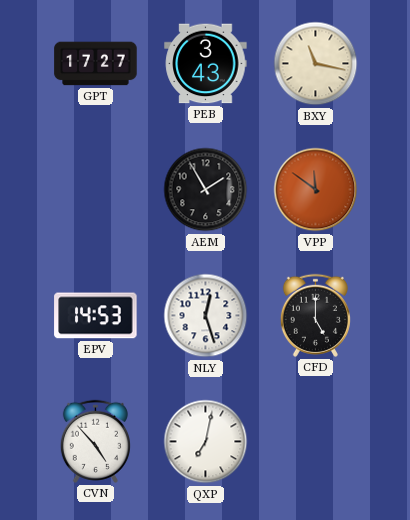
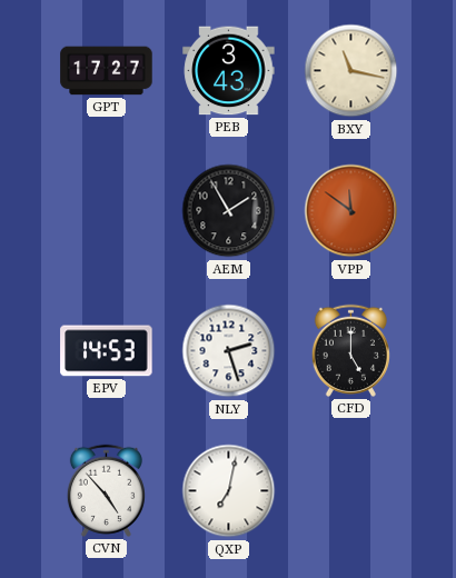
NLY: 12:27 -> 2:27 (229, 351)
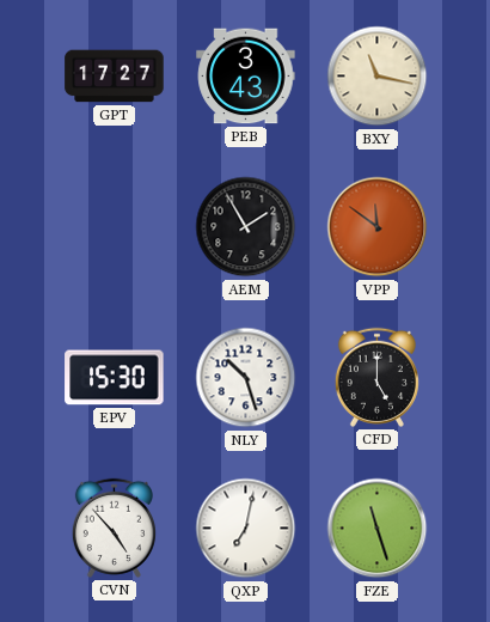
EPV: 14:53 -> 15:30 (115, 378)
NLY: 2:27 -> 10:27 (246, 378)
FZE: none -> 11:27 (378, 529)
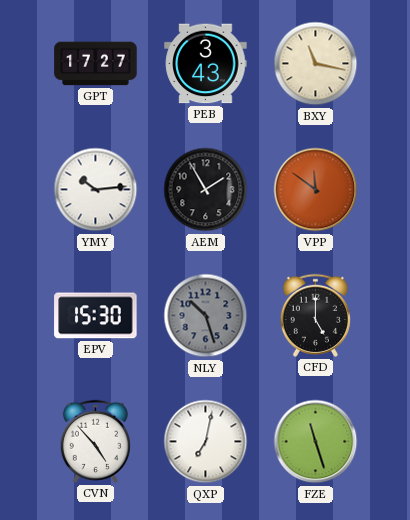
YMY: none -> 10:14 (96, 190)
NLY dial: white -> grey (206, 316)
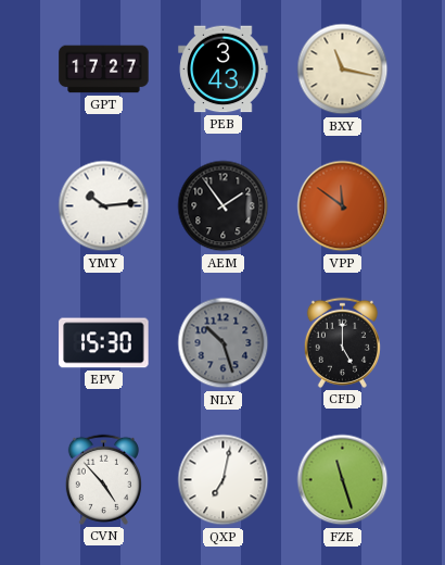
AEM: 1:55 -> 1:54 (224, 206)
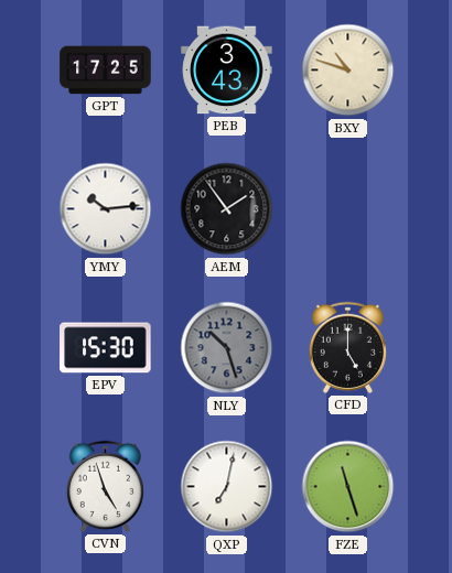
GPT: 17:27 -> 17:25 (106, 71)
BXY: 11:17 -> 10:48 (348, 71)
VPP: 11:51 -> none (343, 206)
CVN: 4:53 -> 4:57 (105, 486)
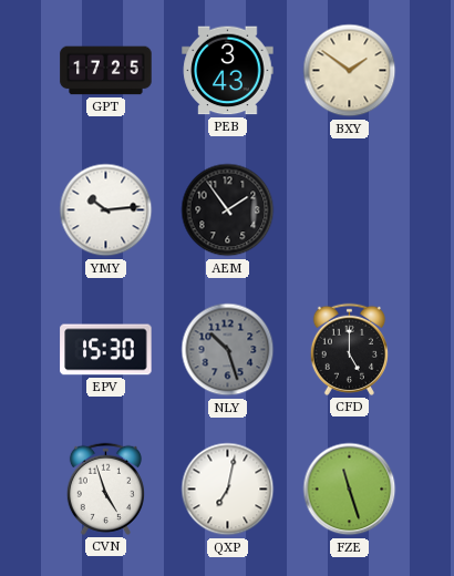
BXY: 10:48 -> 1:51 (350, 71)
